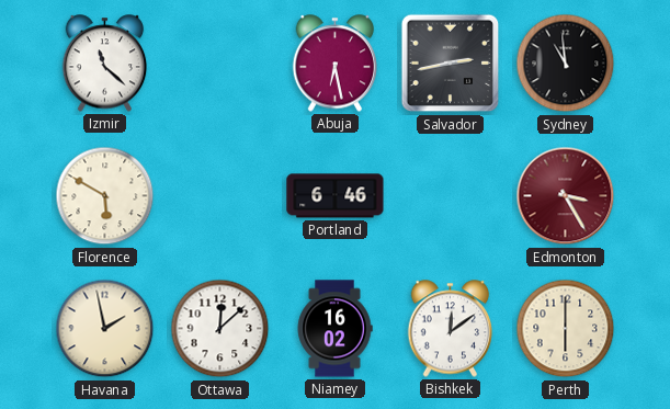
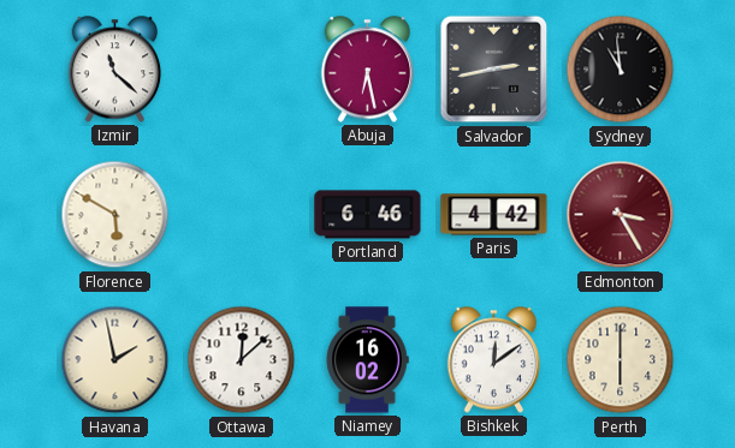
Paris: none -> 4:42 (494, 215)
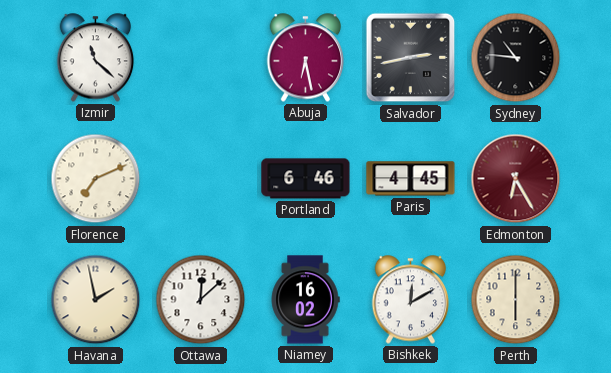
Sydney: 10:59 -> 10:46 (516, 58)
Florence: 5:50 -> 7:11 (96, 179)
Paris: 4:42 -> 4:45 (411, 179)
Edmonton: 3:25 -> 6:25 (516, 179)
Bishkek: 12:09 -> 12:10 (411, 300)
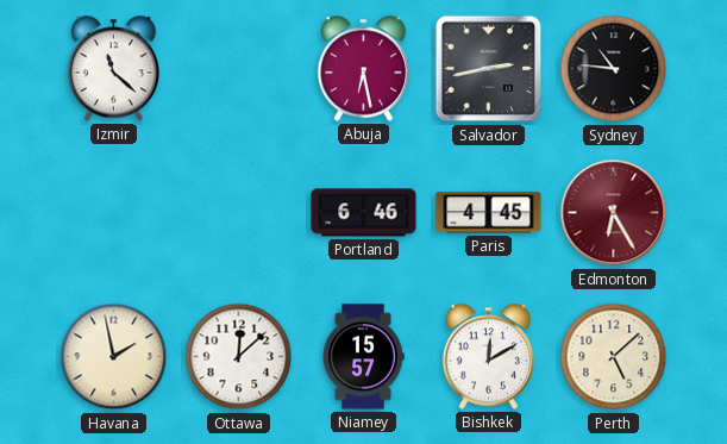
Florence: 7:11 -> none (96, 179)
Niamey: 16:02 -> 15:57 (363, 357)
Perth: 6:00 -> 5:08 (614, 357)
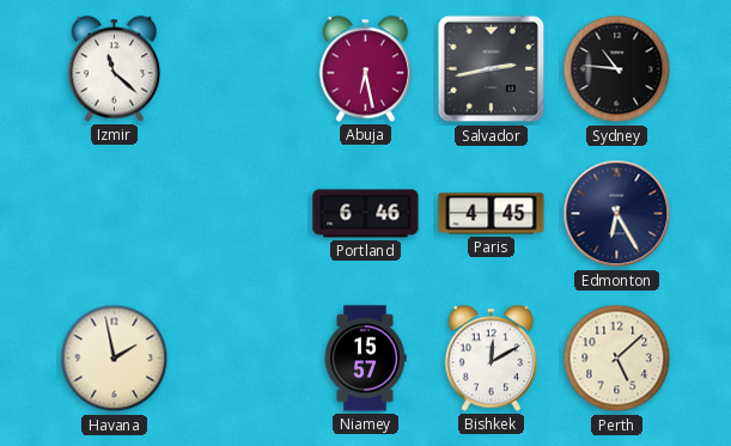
Edmonton dial: burgundy -> navy (617, 214)
Ottawa: 12:08 -> none (239, 357)
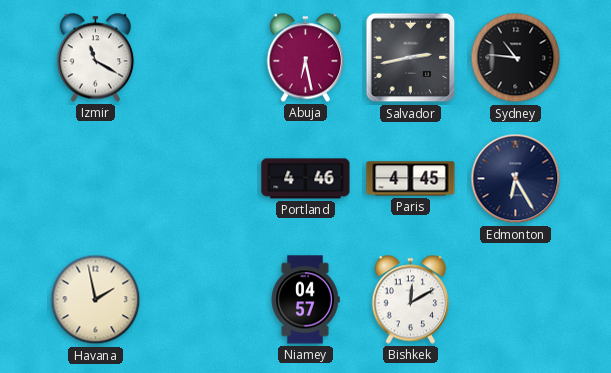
Izmir: 11:22 -> 11:20 (96, 58)
Portland: 6:46 -> 4:46 (306, 179)
Niamey: 15:57 -> 04:57 (305, 300)
Perth: 5:08 -> none (617, 359)
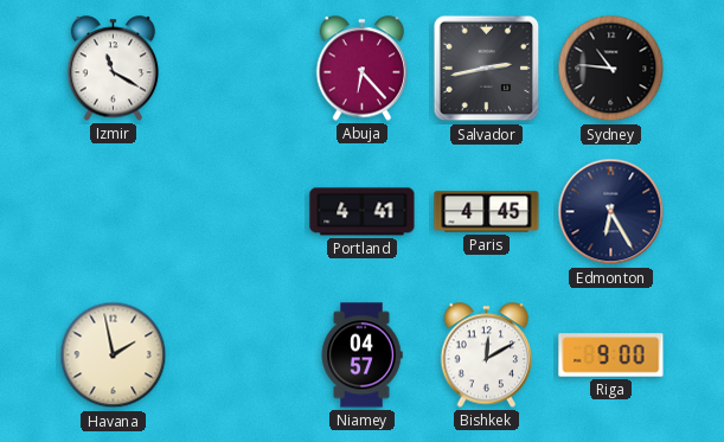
Abuja: 6:28 -> 6:23 (363, 69)
Portland: 4:46 -> 4:41 (363, 212)
Riga: none -> 9:00 (611, 355)
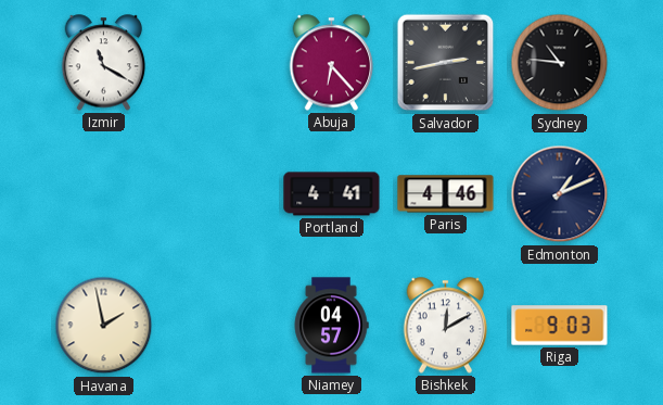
Paris: 4:45 -> 4:46 (446, 194)
Edmonton: 6:25 -> 1:11 (560, 194)
Riga: 9:00 -> 9:03 (560, 326)
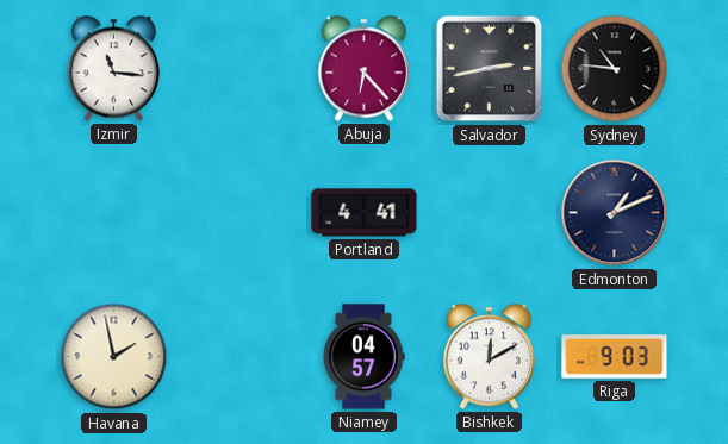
Izmir: 11:20 -> 11:16 (114, 69)
Paris: 4:46 -> none (446, 194)
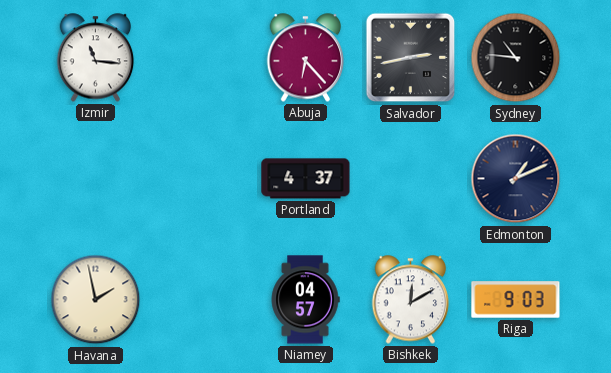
Portland: 4:41 -> 4:37 (306, 179)
